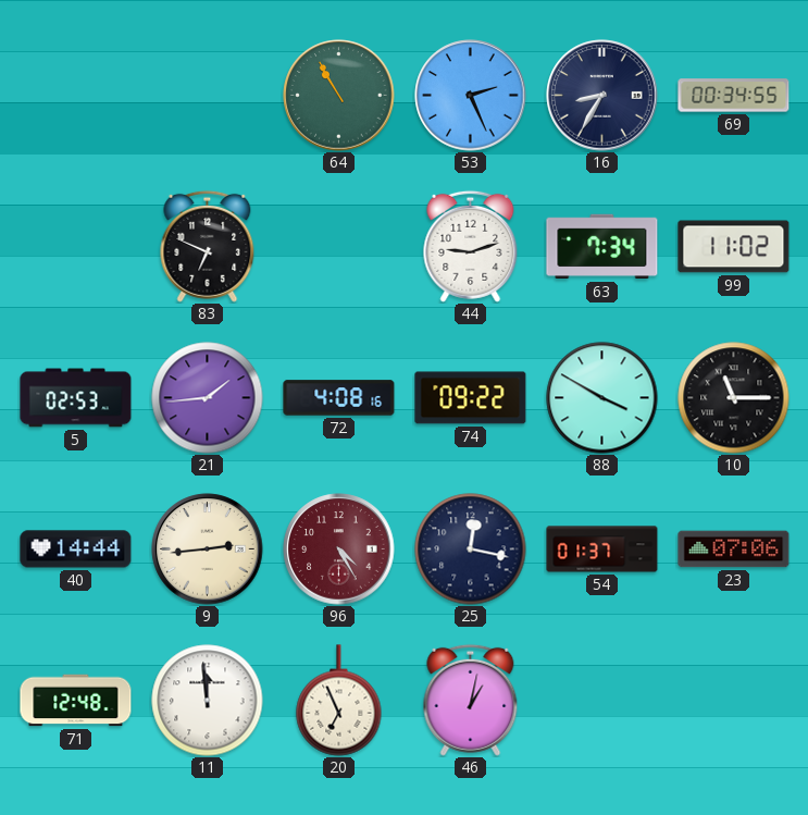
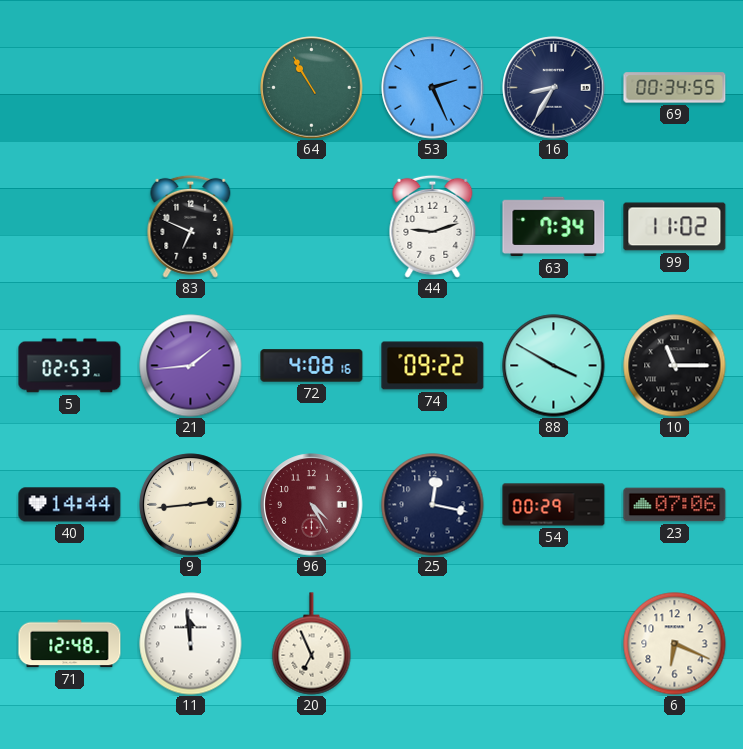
54: 01:37 -> 00:29 (554, 505)
46: 1:02 -> none (471, 700)
6: none -> 6:19 (675, 644)
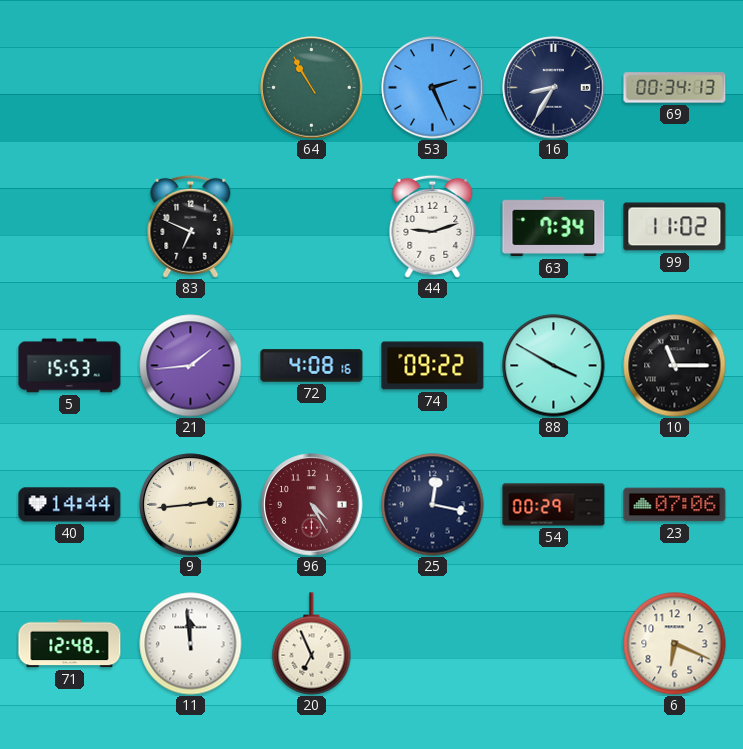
69: 00:34:55 -> 00:34:13 (675, 88)
5: 02:53 -> 15:53 (70, 366)
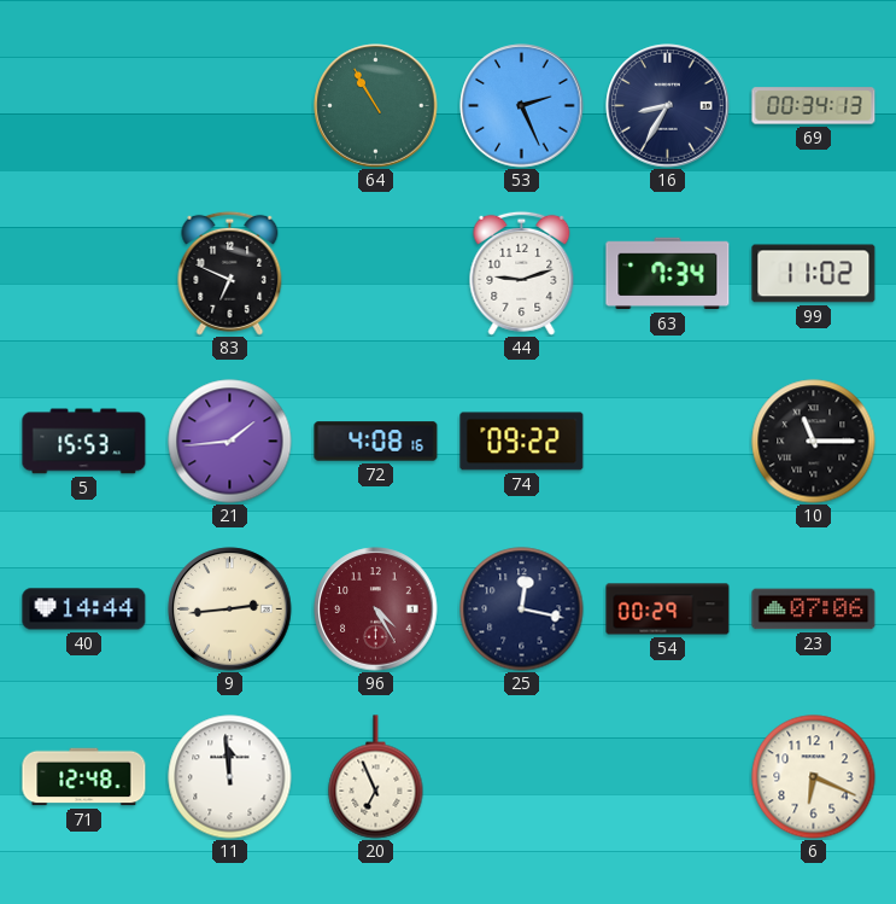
88: 3:50 -> none (554, 366)
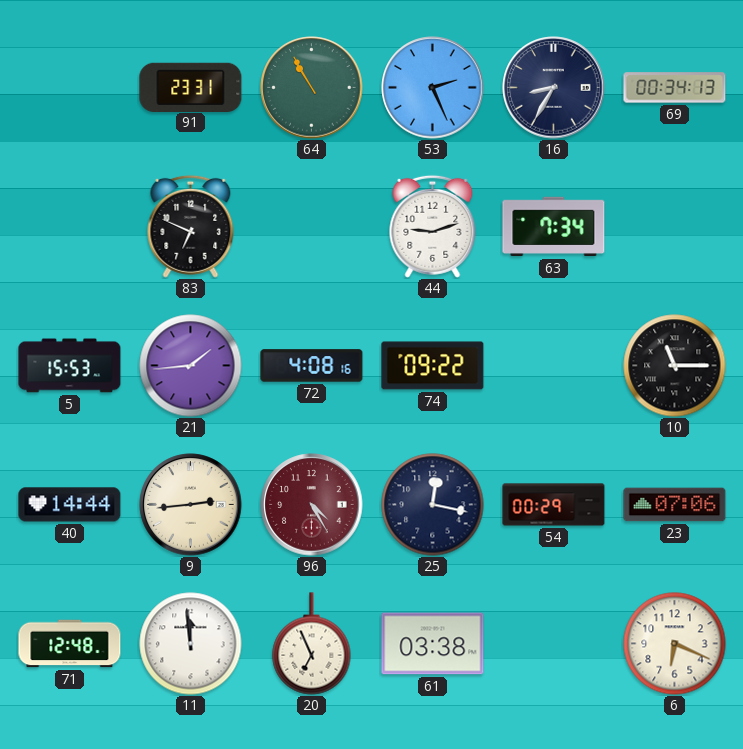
91: none -> 23:31 (191, 87)
99: 11:02 -> none (814, 274)
61: none -> 03:38 (433, 644)
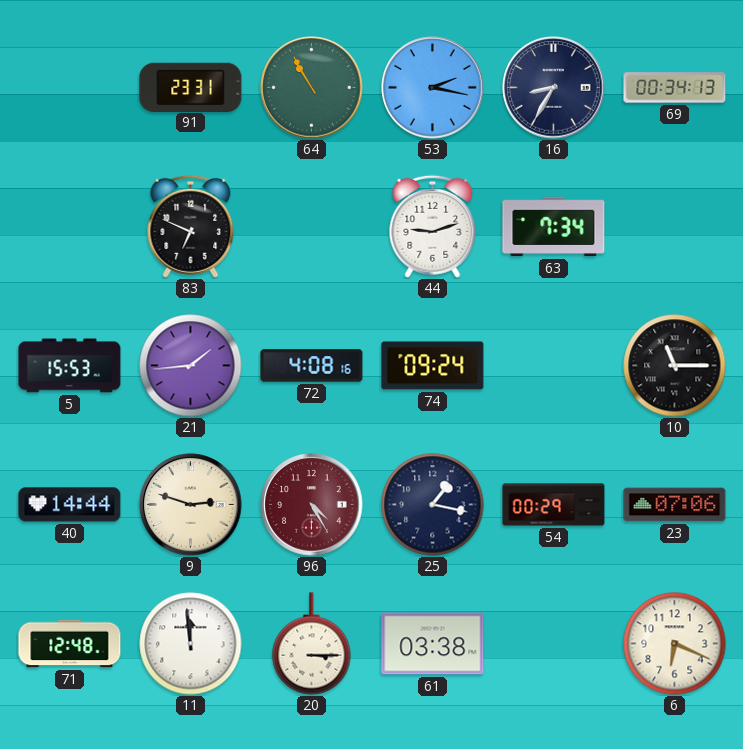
53: 2:26 -> 2:17 (433, 88)
74: 09:22 -> 09:24 (433, 366)
9: 2:44 -> 2:48 (191, 505)
25: 12:17 -> 1:17 (433, 505)
20: 6:56 -> 3:15 (312, 644)
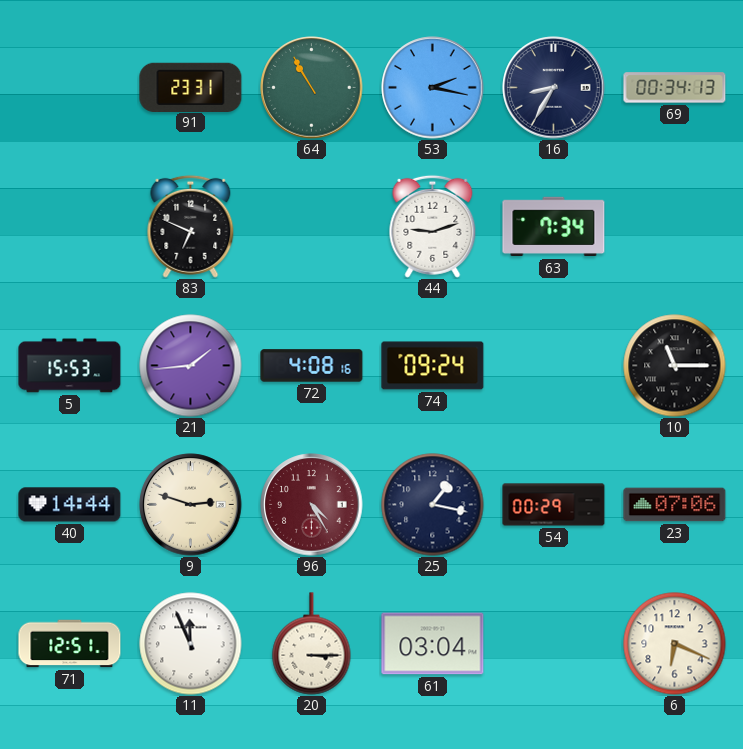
71: 12:48 -> 12:51 (70, 644)
11: 11:59 -> 11:56 (191, 644)
61: 03:38 -> 03:04 (433, 644)
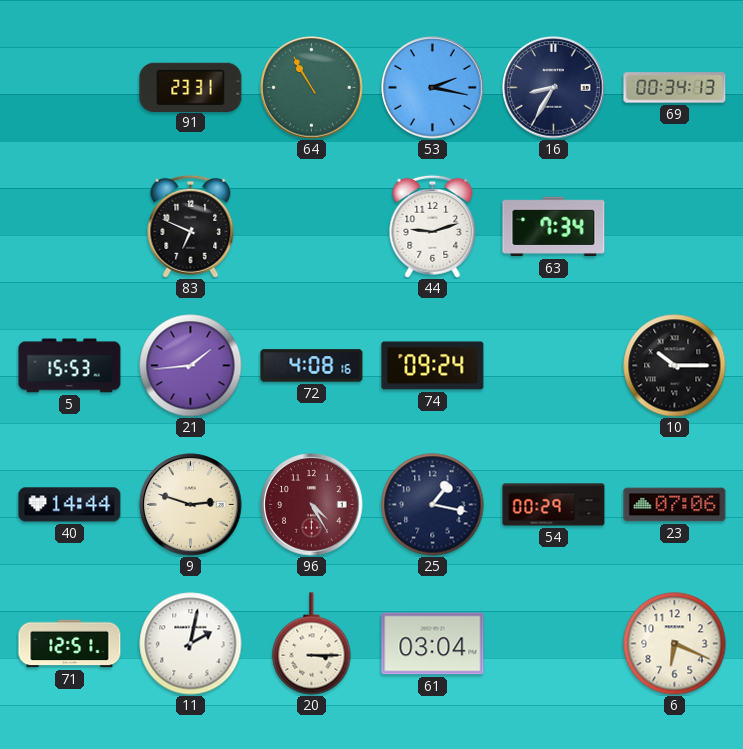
10: 11:15 -> 10:15 (675, 366)
11: 11:56 -> 2:02 (191, 644)
